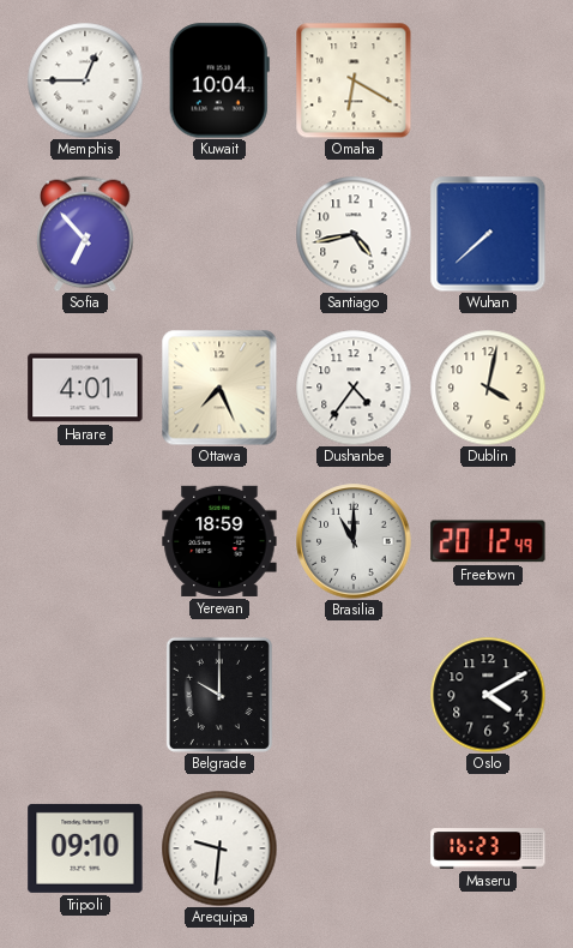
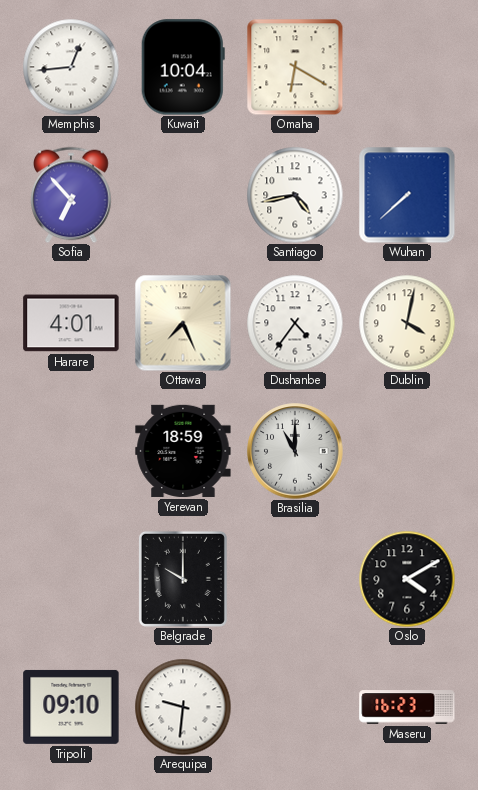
Memphis: 12:45 -> 12:44 (71, 67)
Freetown: 20:12 -> none (488, 541)
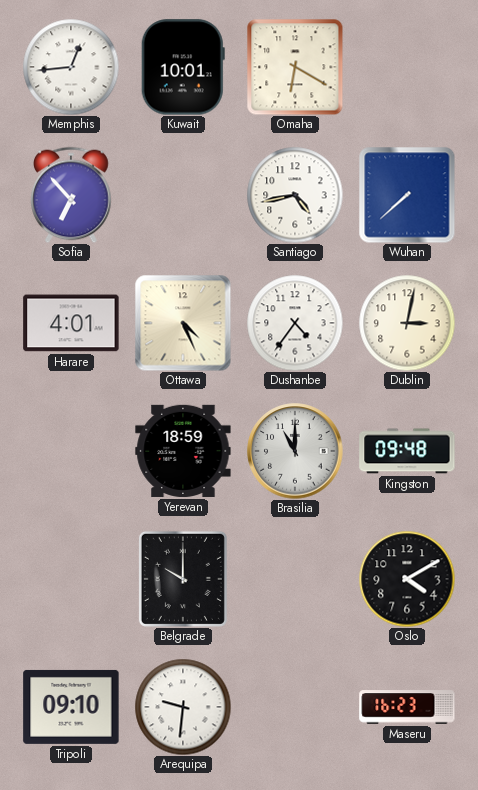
Kuwait: 10:04 -> 10:01 (183, 67)
Ottawa: 7:26 -> 4:26 (183, 323)
Dublin: 4:02 -> 3:02 (407, 323)
Kingston: none -> 09:48 (407, 451)
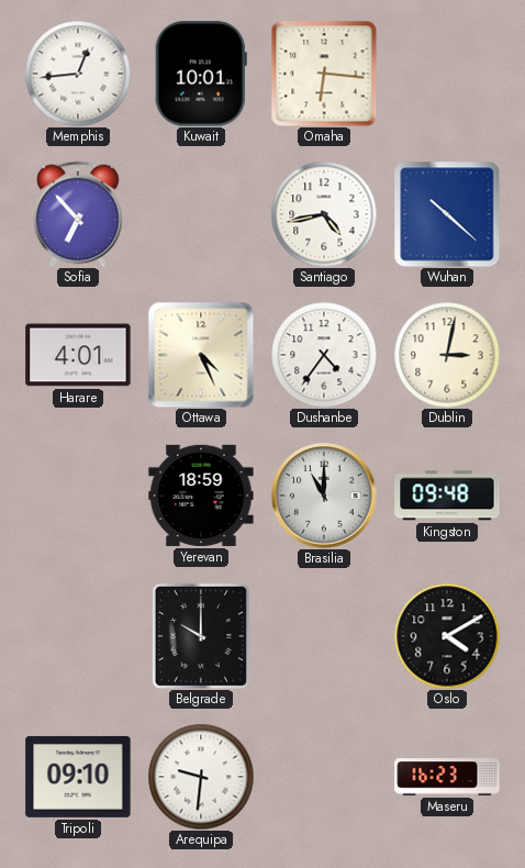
Omaha: 6:20 -> 6:16 (324, 74)
Wuhan: 7:38 -> 10:22 (447, 214)
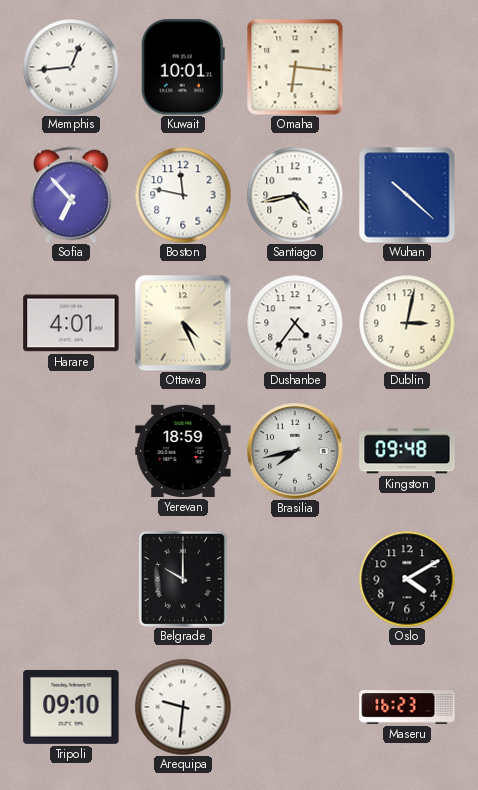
Boston: none -> 11:47 (183, 195)
Brasilia: 11:00 -> 7:43 (295, 451)
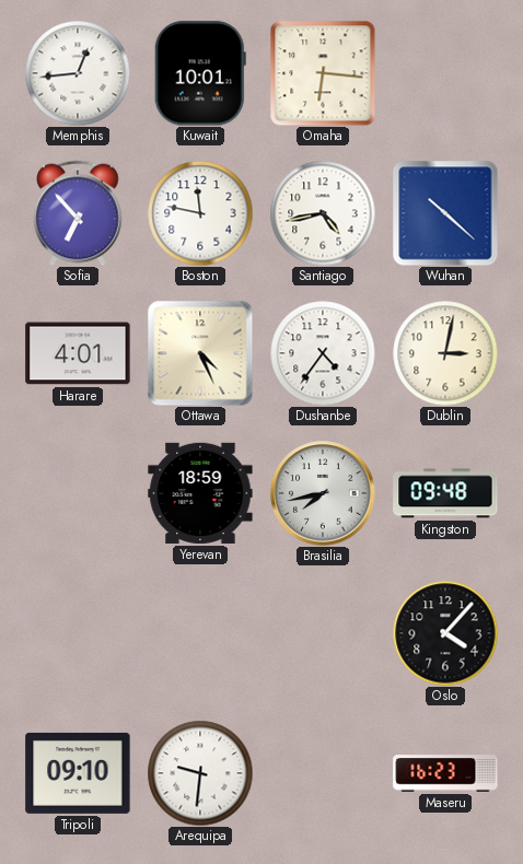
Belgrade: 10:00 -> none (183, 579)
Oslo: 4:10 -> 4:07 (445, 633)
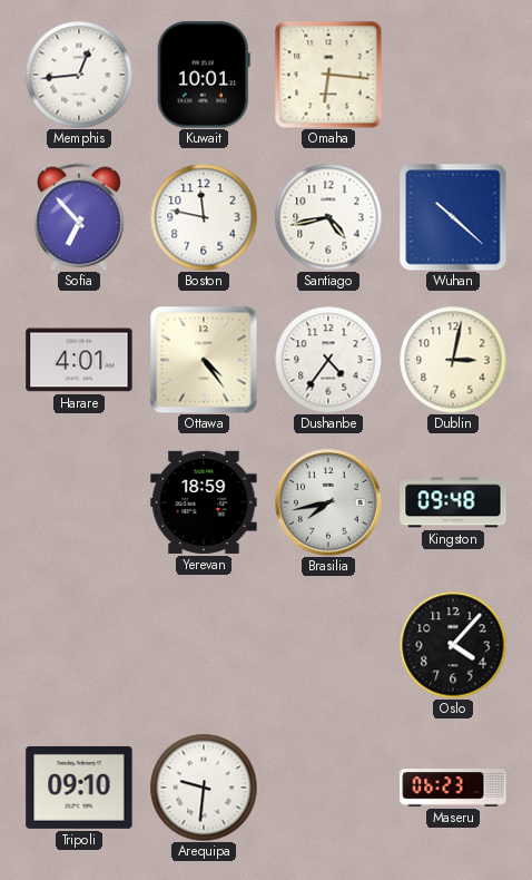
Ottawa: 4:26 -> 4:24 (204, 360)
Maseru: 16:23 -> 06:23 (453, 788)
